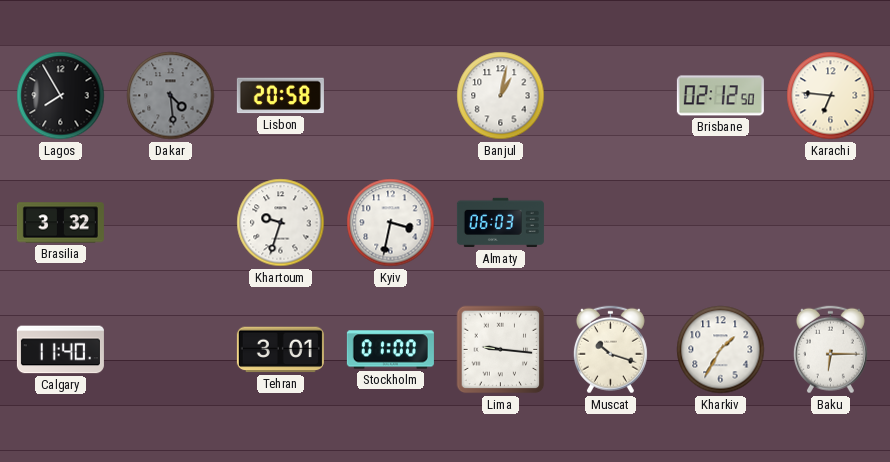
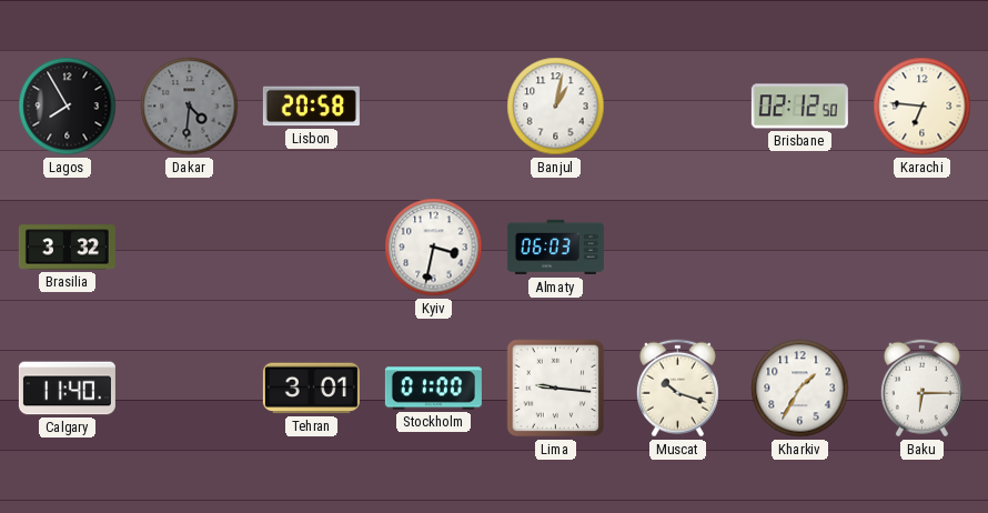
Dakar: 4:29 -> 4:31 (190, 107)
Khartoum: 9:33 -> none (281, 223)
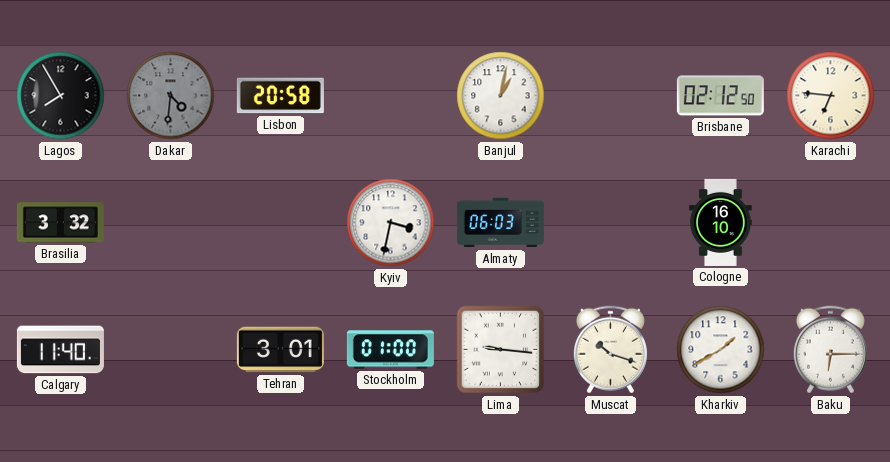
Cologne: none -> 16:10 (721, 222)
Kharkiv: 1:35 -> 1:40 (721, 350)
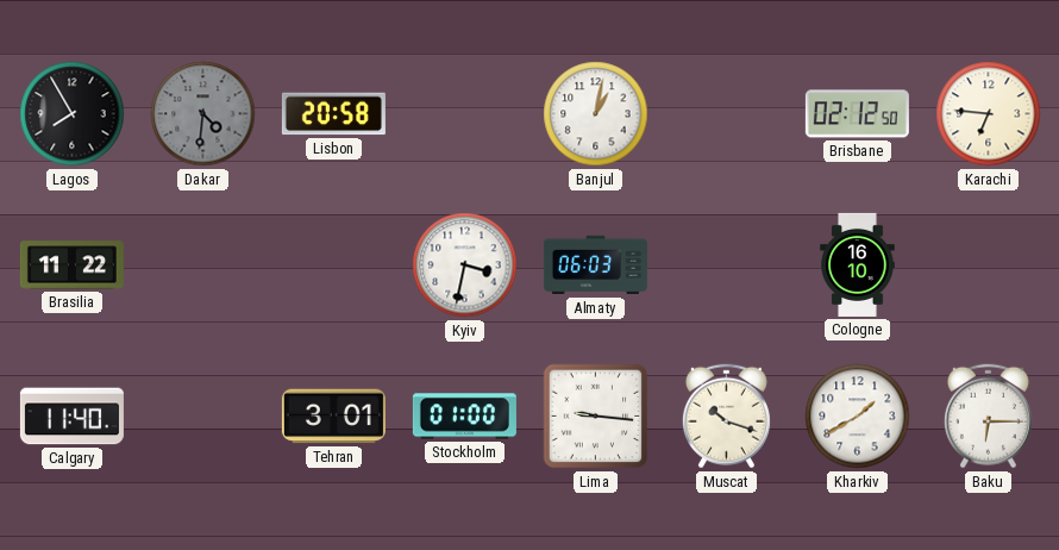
Brasilia: 3:32 -> 11:22 (71, 265)
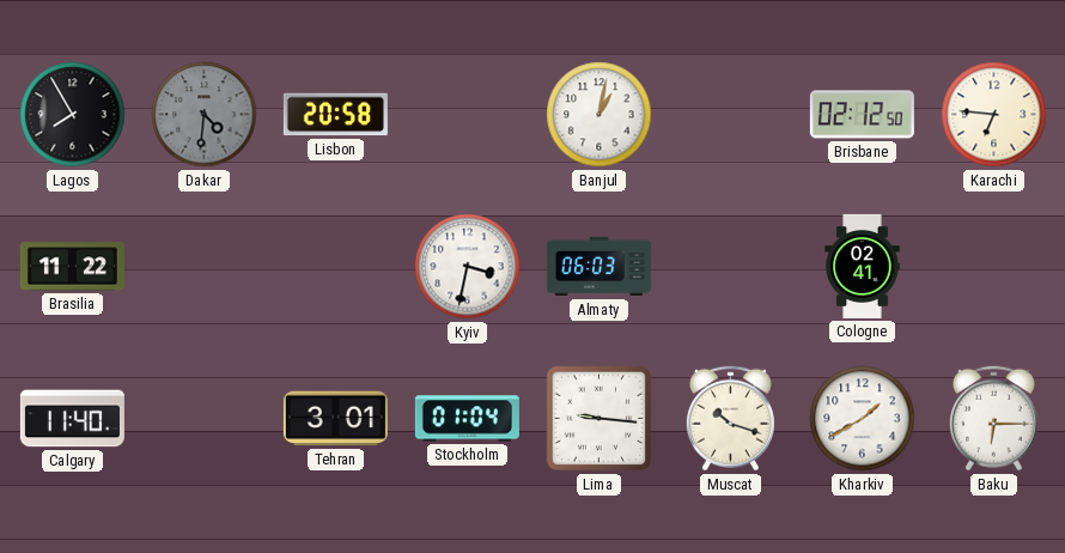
Cologne: 16:10 -> 02:41 (863, 266)
Stockholm: 01:00 -> 01:04 (467, 419)
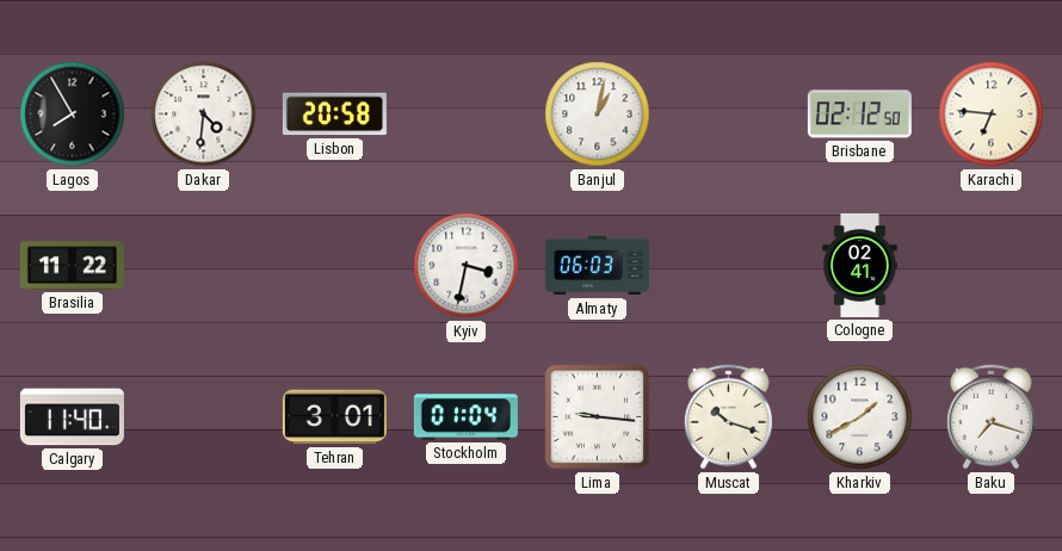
Dakar dial: grey -> white (204, 114)
Baku: 6:15 -> 7:18 (990, 417)
